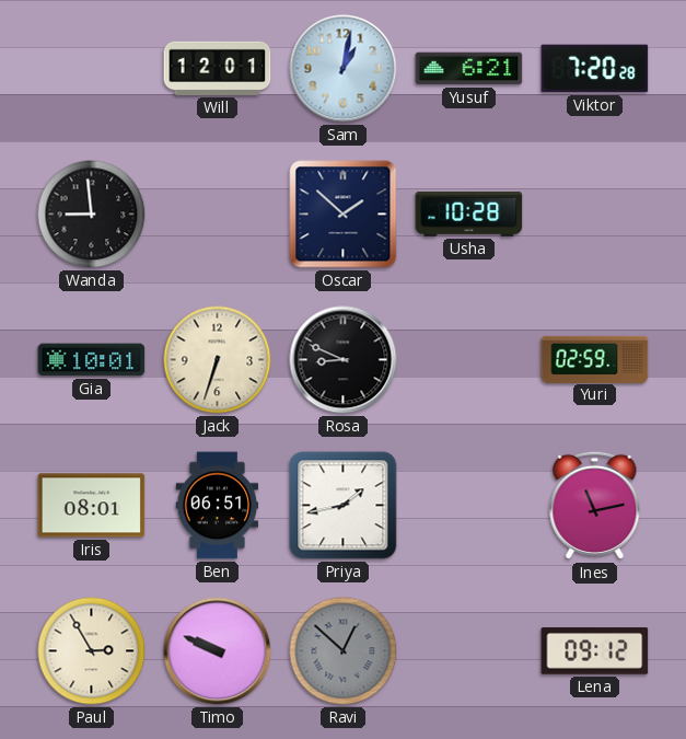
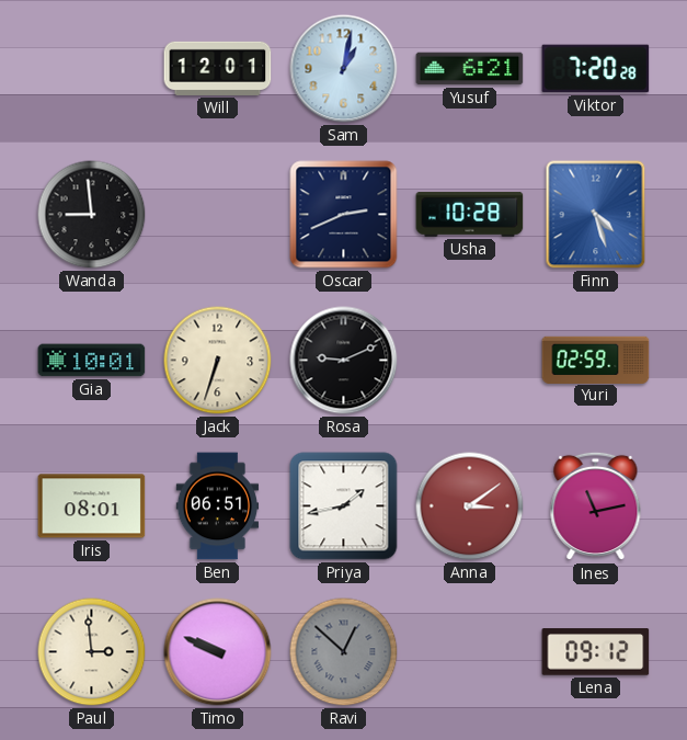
Oscar: 1:52 -> 2:41 (344, 215)
Finn: none -> 4:27 (596, 215)
Rosa: 8:49 -> 9:11 (344, 361)
Anna: none -> 3:09 (470, 506)
Paul: 2:55 -> 2:59 (92, 652)
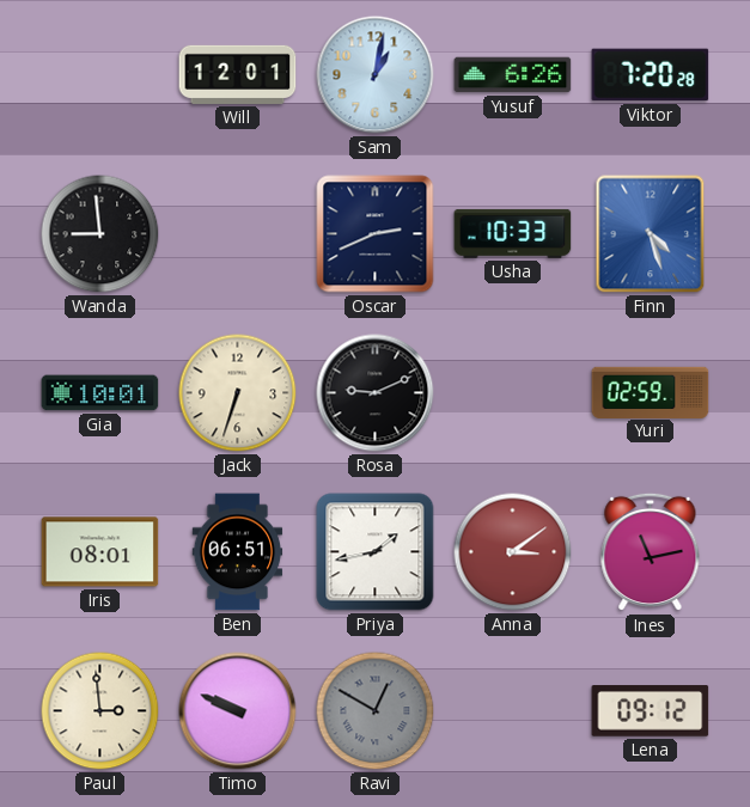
Yusuf: 6:21 -> 6:26 (513, 75)
Usha: 10:28 -> 10:33 (513, 233)
Ravi: 12:52 -> 12:50 (376, 711)
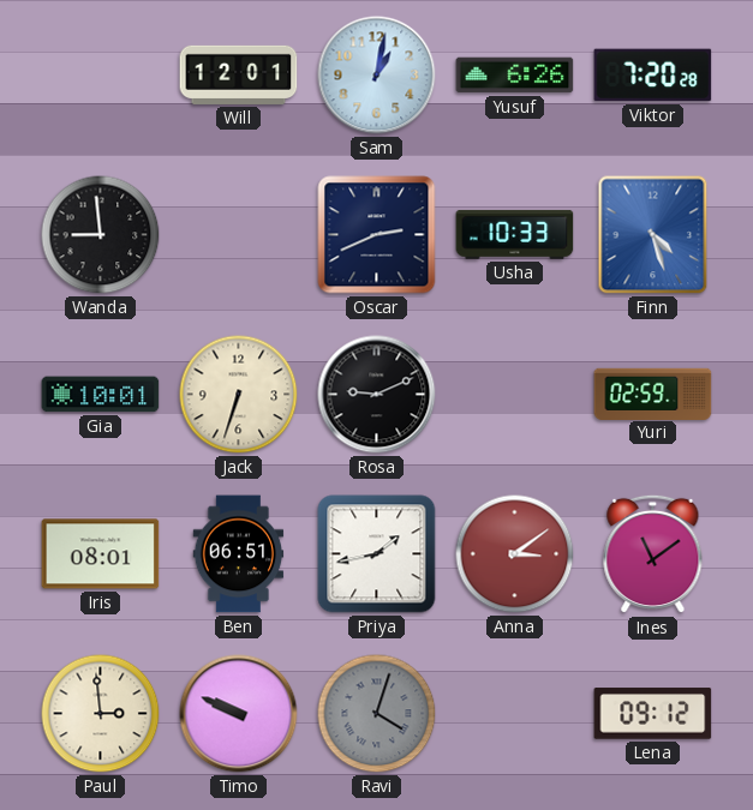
Ines: 11:13 -> 11:09 (653, 554)
Ravi: 12:50 -> 4:03 (377, 714)
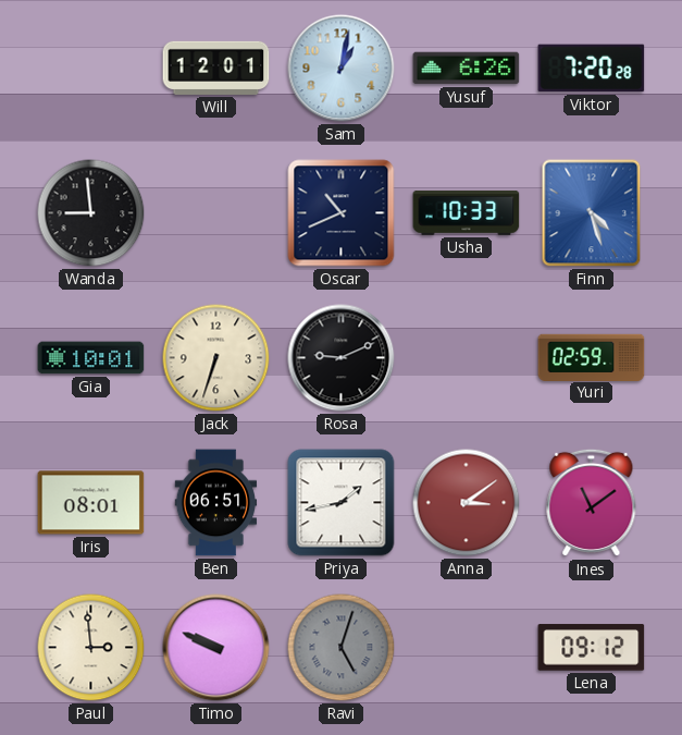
Oscar: 2:41 -> 10:41 (342, 213)
Ravi: 4:03 -> 5:03 (342, 648)
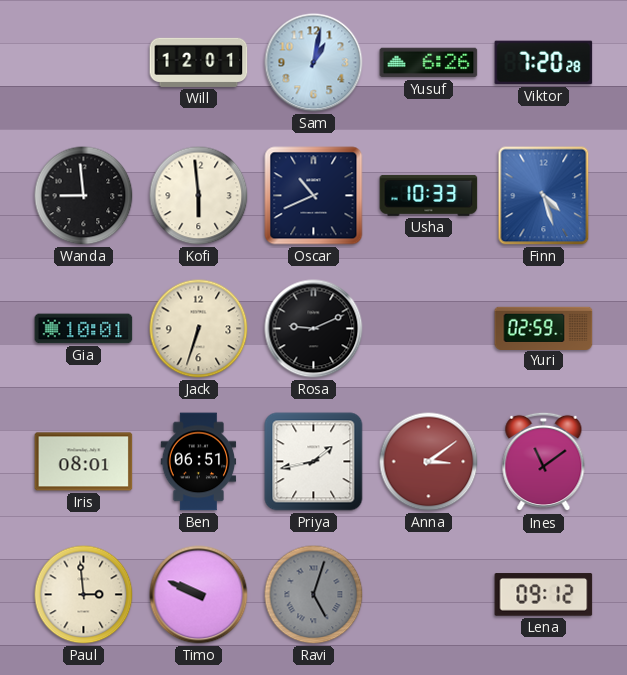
Kofi: none -> 5:59 (199, 196)
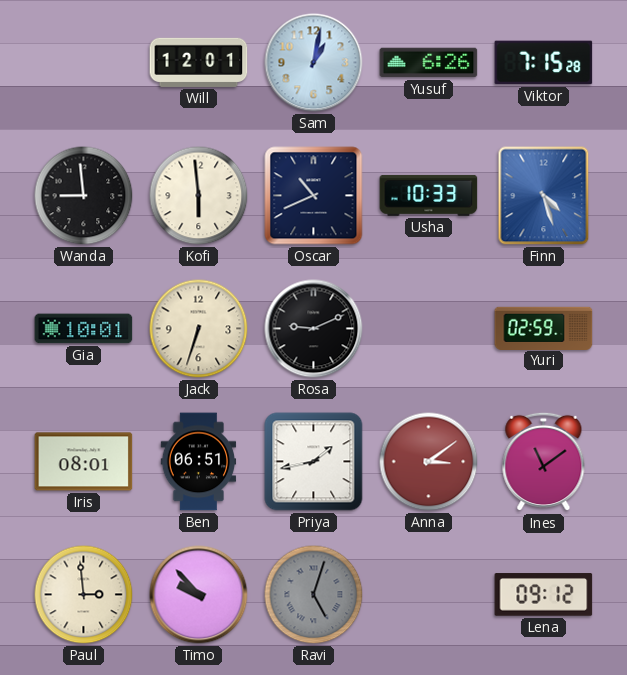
Viktor: 7:20 -> 7:15 (544, 63)
Timo: 9:49 -> 9:53 (199, 595)
